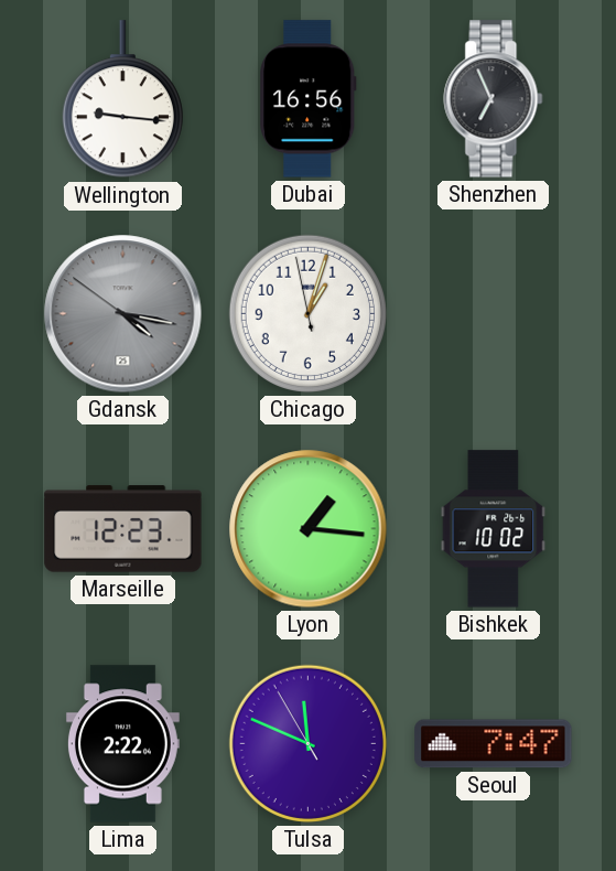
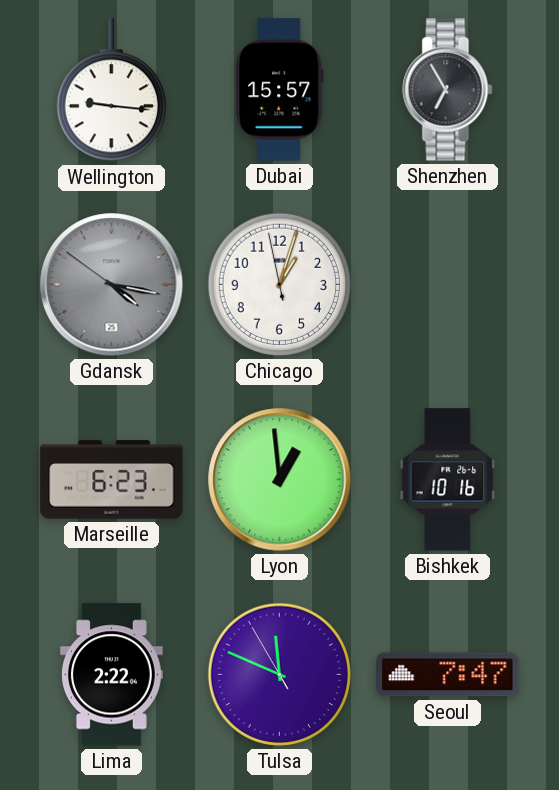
Dubai: 16:56 -> 15:57 (280, 90)
Shenzhen: 6:56 -> 6:55 (448, 90)
Marseille: 12:23 -> 6:23 (112, 480)
Lyon: 1:16 -> 12:59 (280, 480)
Bishkek: 10:02 -> 10:16 (448, 480)
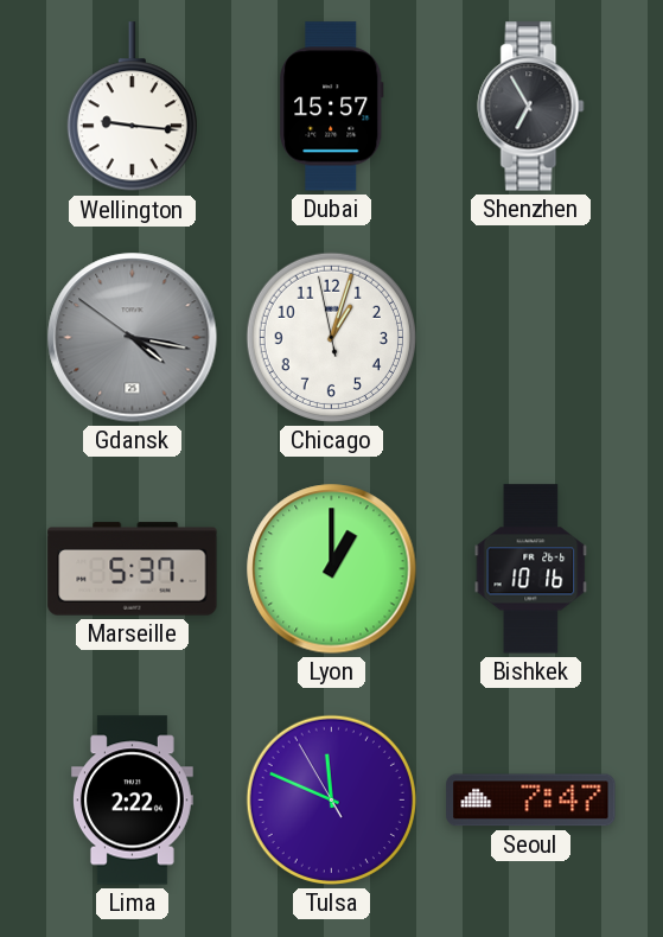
Marseille: 6:23 -> 5:37 (133, 569)
Lyon: 12:59 -> 1:00 (332, 569)
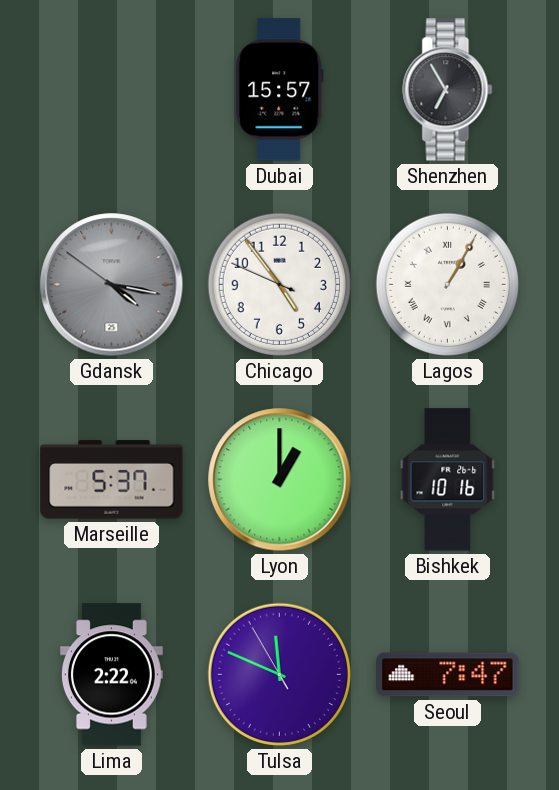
Wellington: 9:16 -> none (132, 107)
Chicago: 1:02 -> 4:53 (279, 284)
Lagos: none -> 1:05 (447, 284)
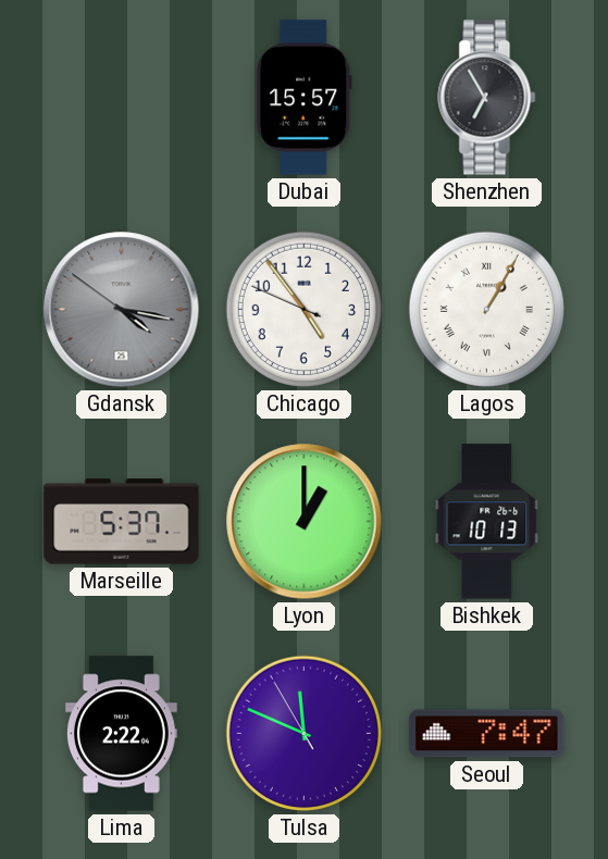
Bishkek: 10:16 -> 10:13 (487, 522)
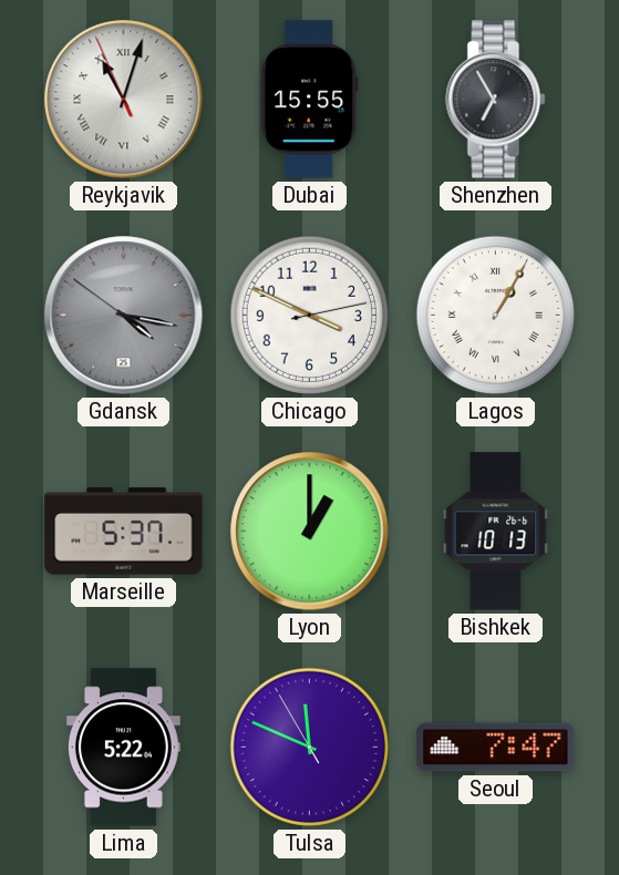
Reykjavik: none -> 11:02 (124, 100)
Dubai: 15:57 -> 15:55 (310, 100)
Chicago: 4:53 -> 3:49 (309, 315)
Lima: 2:22 -> 5:22 (123, 748)
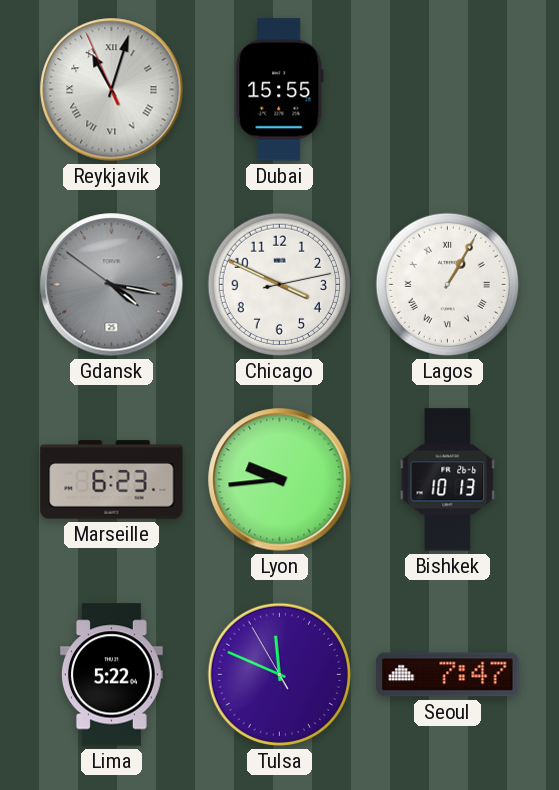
Shenzhen: 6:55 -> none (496, 100)
Marseille: 5:37 -> 6:23 (112, 480)
Lyon: 1:00 -> 9:44 (280, 480)
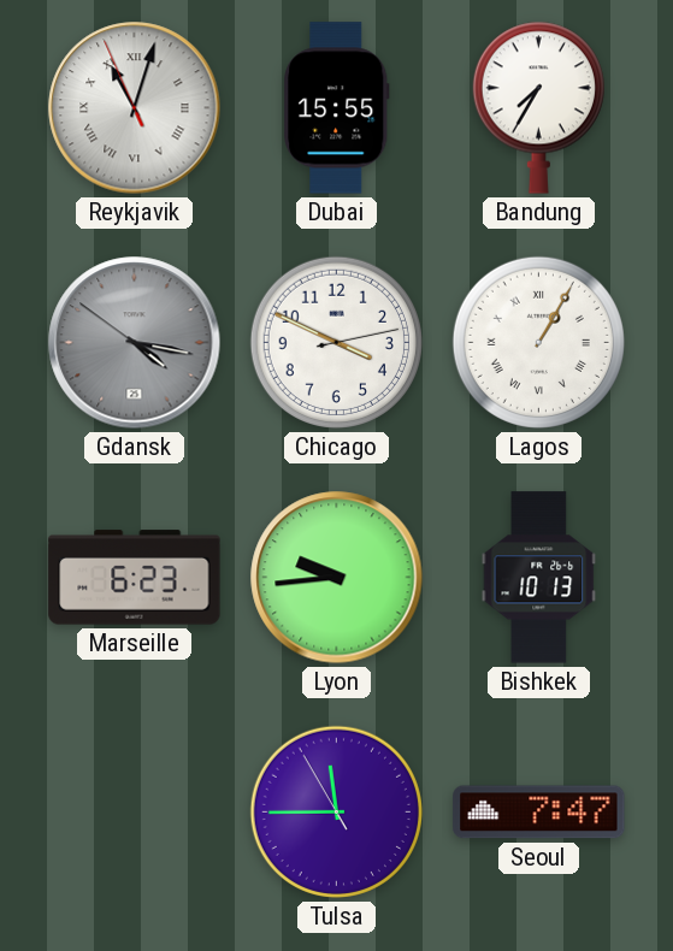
Bandung: none -> 7:35 (538, 107)
Lima: 5:22 -> none (111, 675)
Tulsa: 11:48 -> 11:44 (336, 811)
